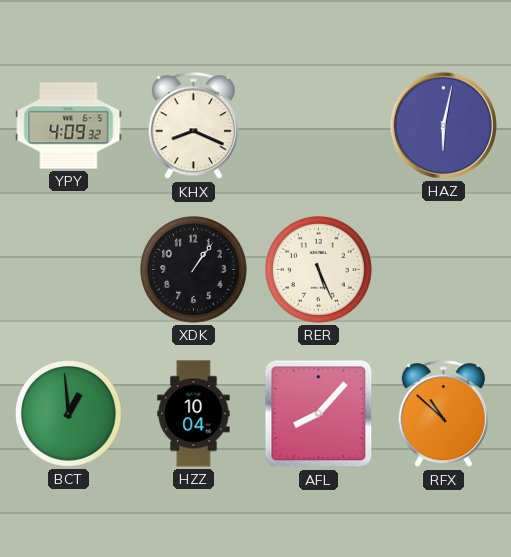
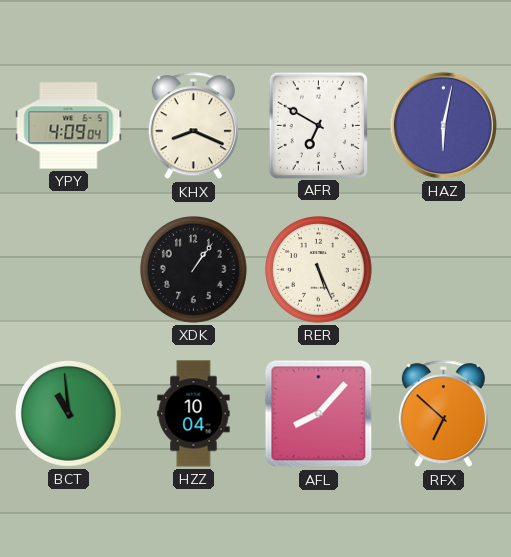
YPY: 4:09:32 -> 4:09:04 (69, 126)
AFR: none -> 6:50 (318, 125)
BCT: 12:59 -> 10:59 (69, 414)
RFX: 10:52 -> 6:52 (443, 414)
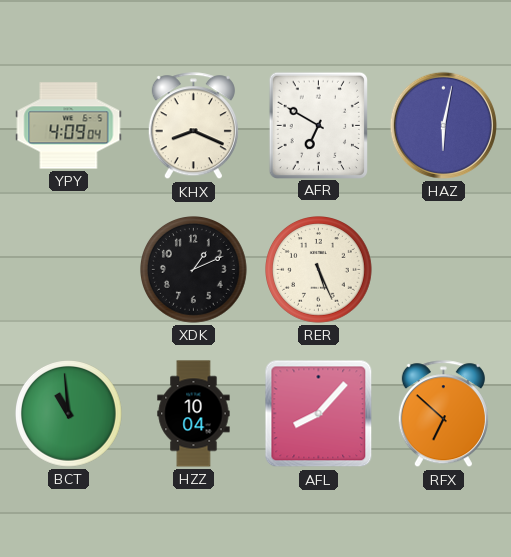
XDK: 1:06 -> 1:11 (194, 270)
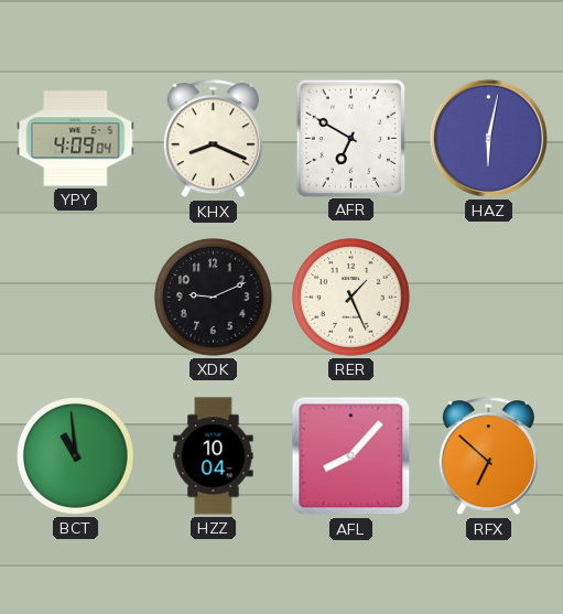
XDK: 1:11 -> 9:11 (214, 298)
RER: 5:26 -> 1:26 (351, 298)
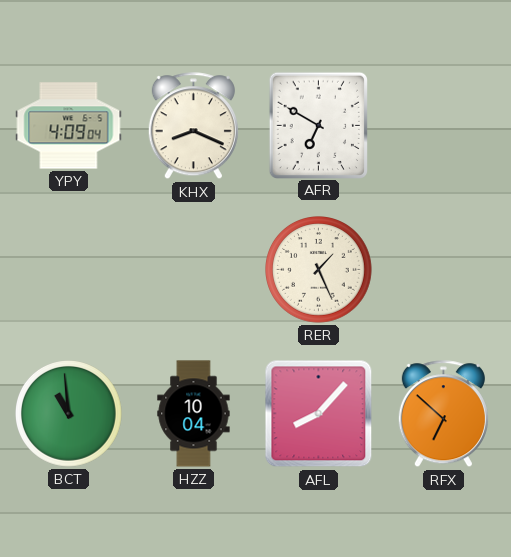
HAZ: 6:02 -> none (488, 138)
XDK: 9:11 -> none (214, 298)
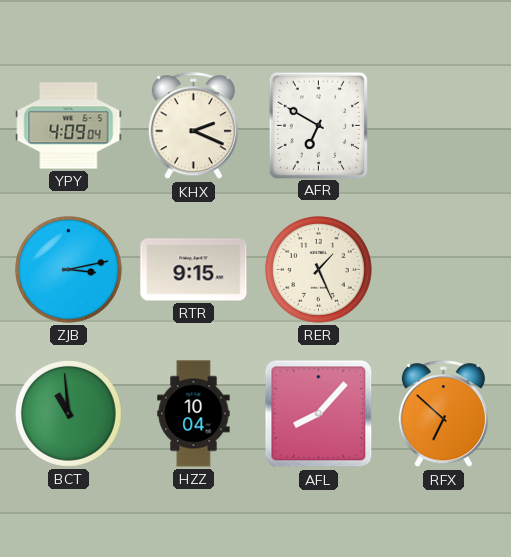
KHX: 8:19 -> 2:19 (193, 126)
ZJB: none -> 3:13 (69, 270)
RTR: none -> 9:15 (194, 270)
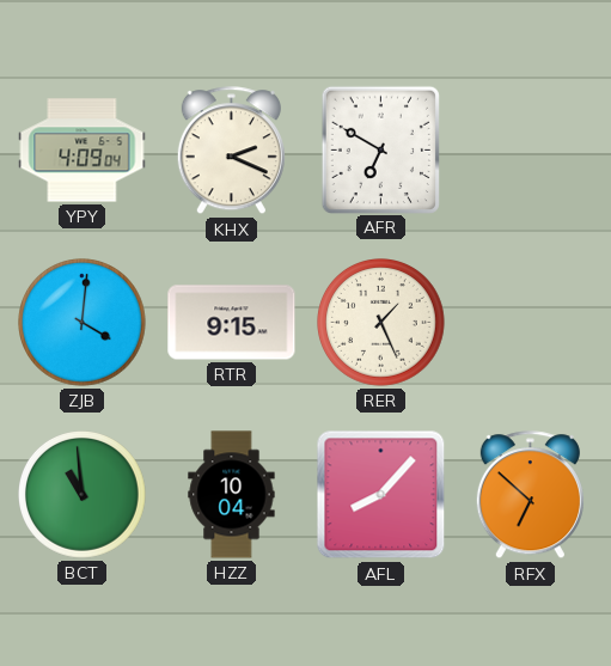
ZJB: 3:13 -> 4:01 (83, 323)
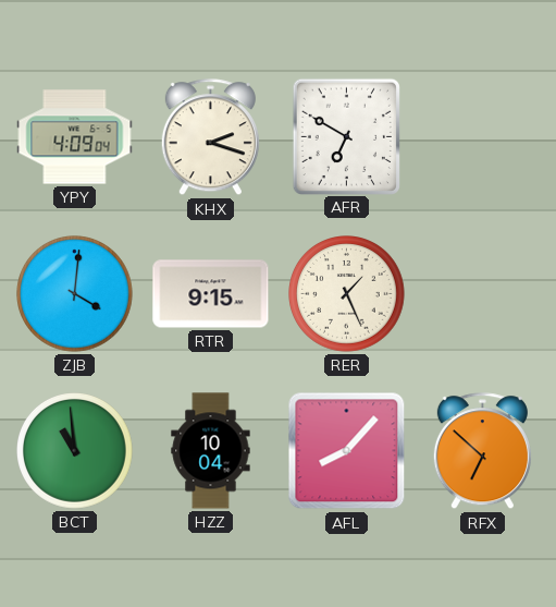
KHX: 2:19 -> 2:18 (210, 137)
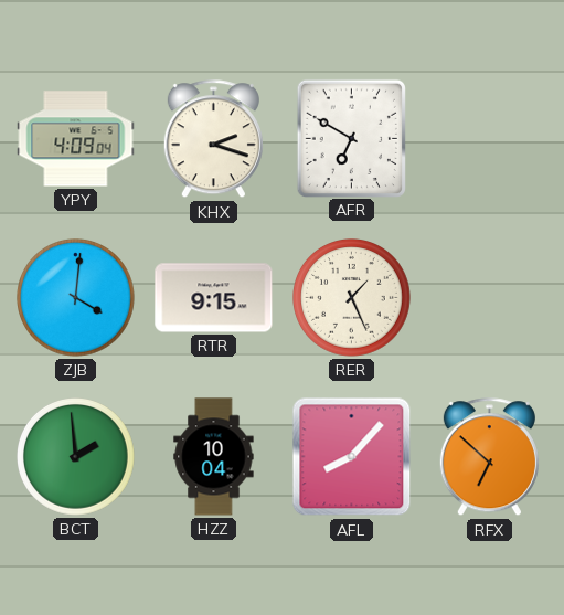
BCT: 10:59 -> 1:59 (76, 457)
